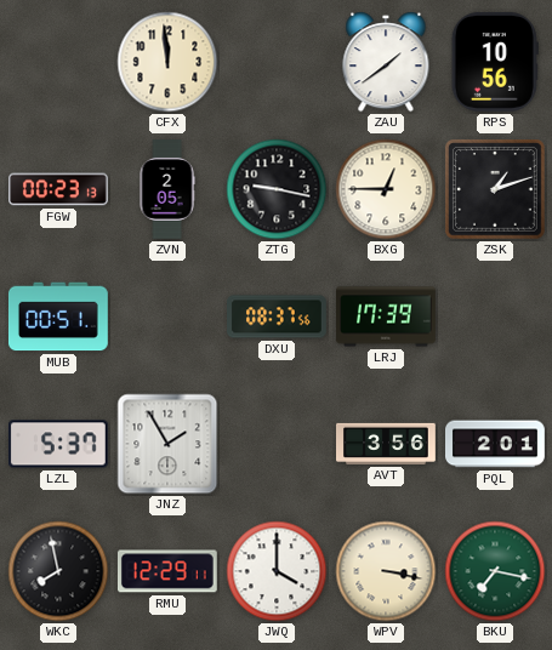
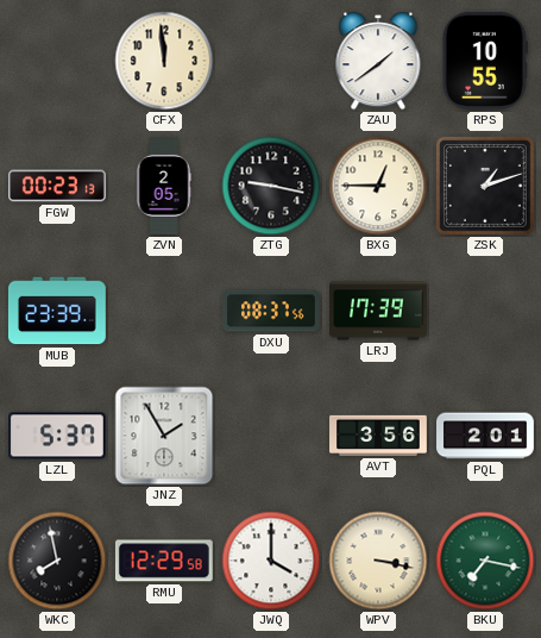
RPS: 10:56 -> 10:55 (485, 61)
MUB: 00:51 -> 23:39 (57, 311)
RMU: 12:29:11 -> 12:29:58 (164, 561)
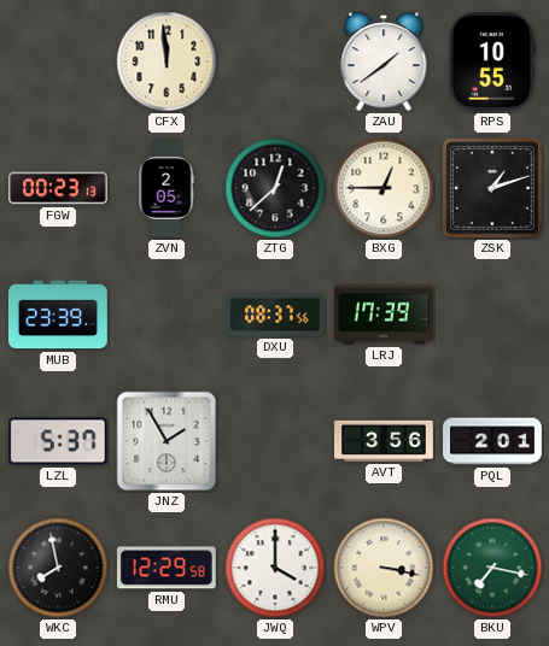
ZTG: 9:17 -> 12:38 (275, 188)
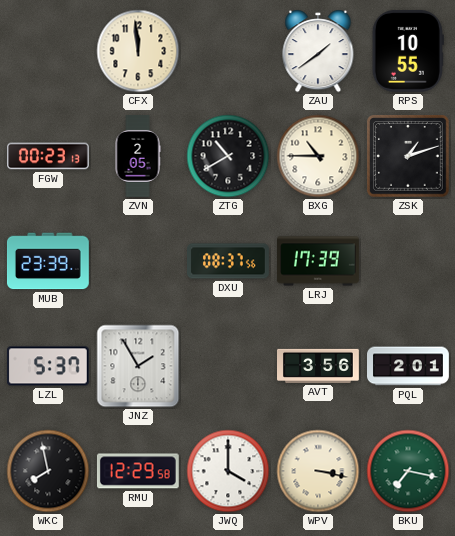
ZTG: 12:38 -> 10:40 (228, 156)
BXG: 12:45 -> 10:45 (318, 156)
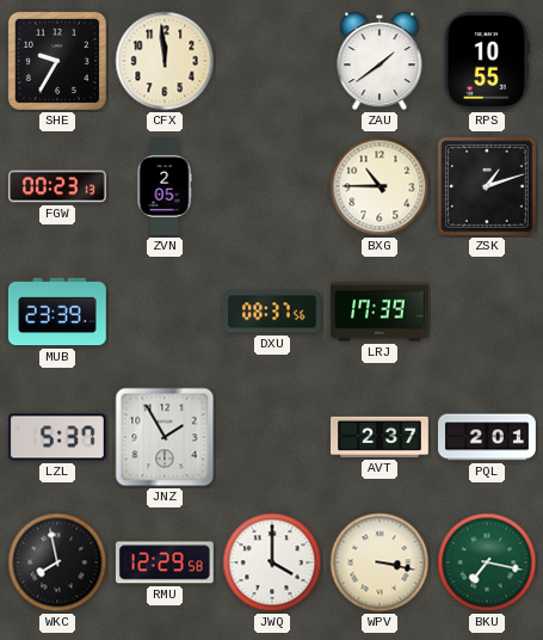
SHE: none -> 9:35 (57, 61)
ZTG: 10:40 -> none (228, 156)
AVT: 3:56 -> 2:37 (381, 437)
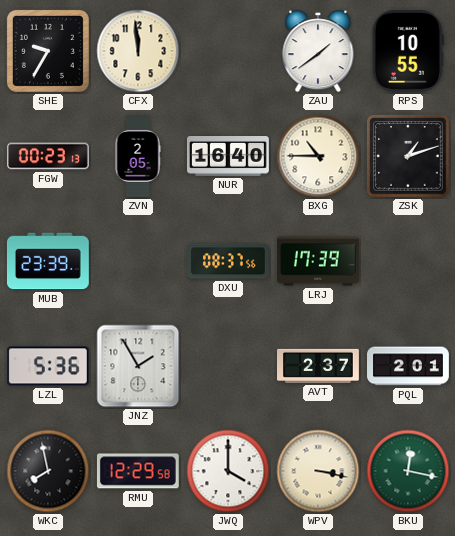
NUR: none -> 16:40 (229, 157)
LZL: 5:37 -> 5:36 (48, 366)
BKU: 7:17 -> 12:17 (408, 471)
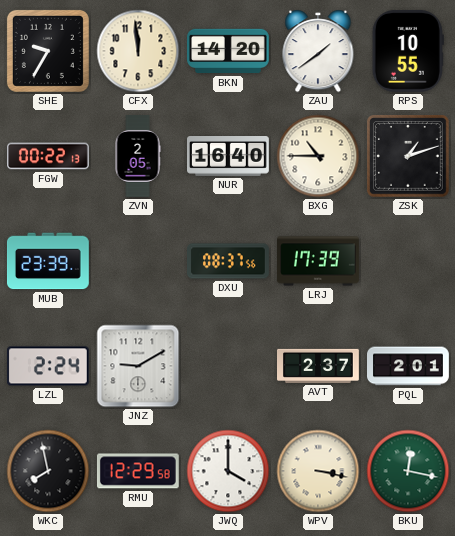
BKN: none -> 14:20 (229, 51)
FGW: 00:23 -> 00:22 (49, 156)
LZL: 5:36 -> 2:24 (48, 366)
JNZ: 1:55 -> 9:10 (138, 366)
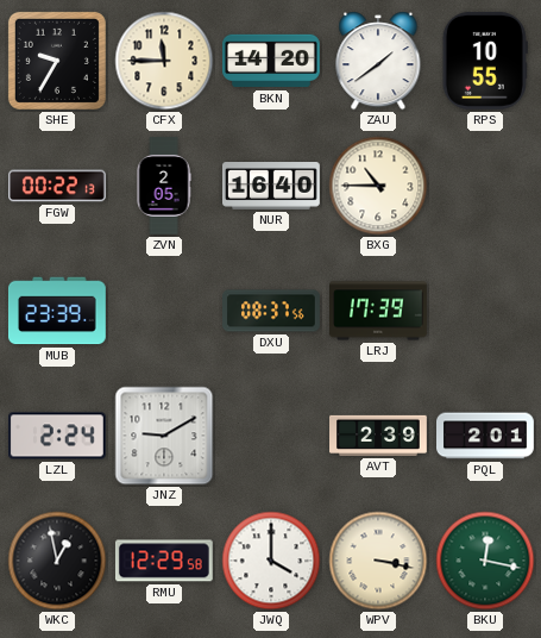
CFX: 11:59 -> 11:45 (164, 61)
ZSK: 1:12 -> none (409, 157)
AVT: 2:37 -> 2:39 (379, 436)
WKC: 7:58 -> 12:58 (57, 561)
